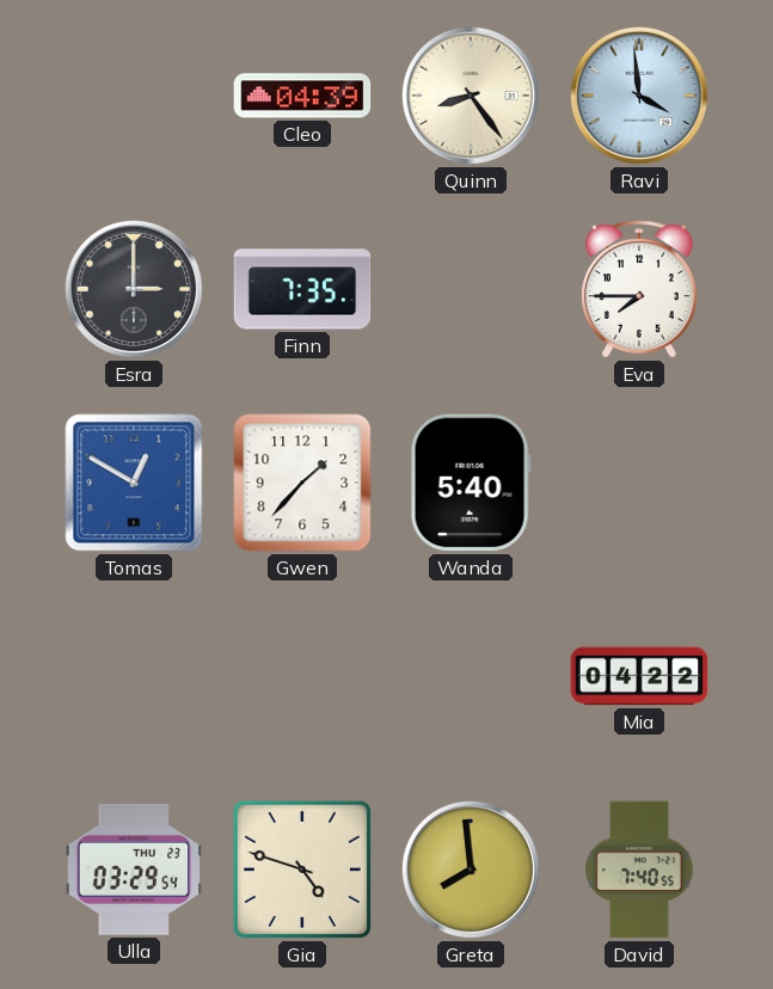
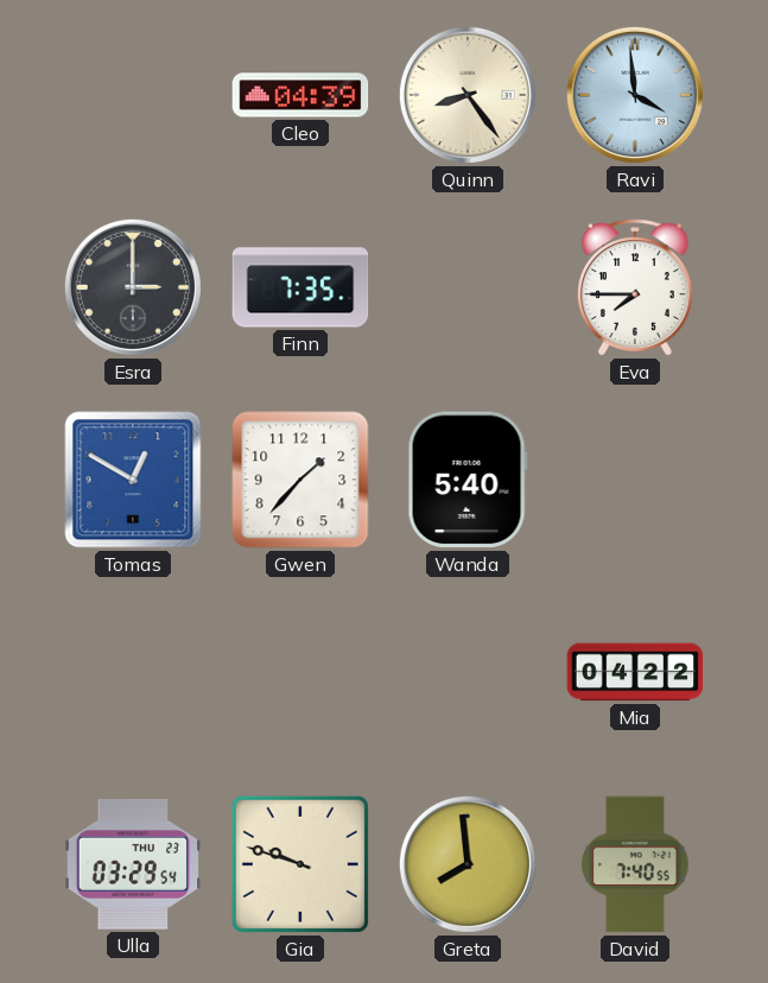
Gia: 4:48 -> 9:48 (300, 864)
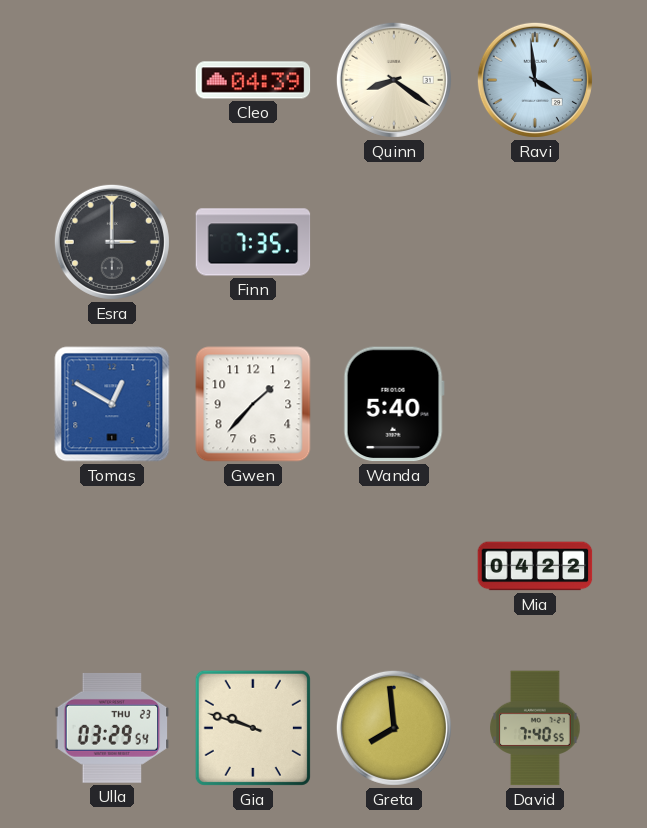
Quinn: 8:24 -> 8:21 (394, 80)
Eva: 7:45 -> none (635, 287)
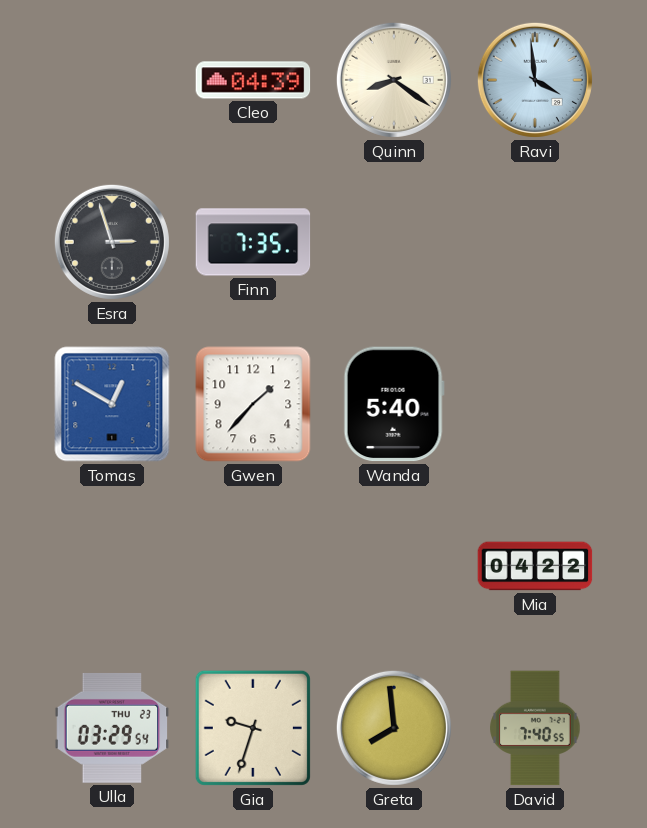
Esra: 3:00 -> 2:57 (112, 242)
Gia: 9:48 -> 9:33 (253, 728)
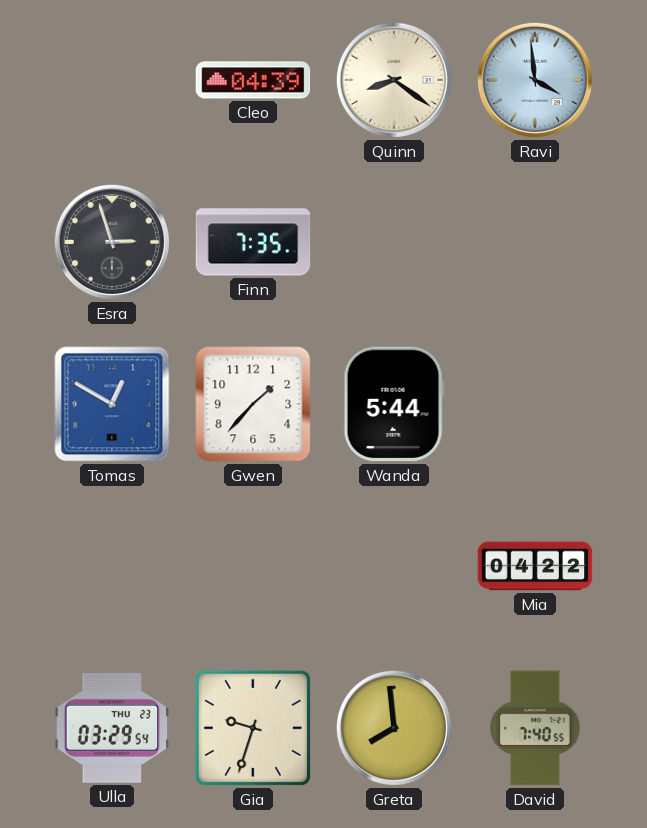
Wanda: 5:40 -> 5:44 (394, 404)
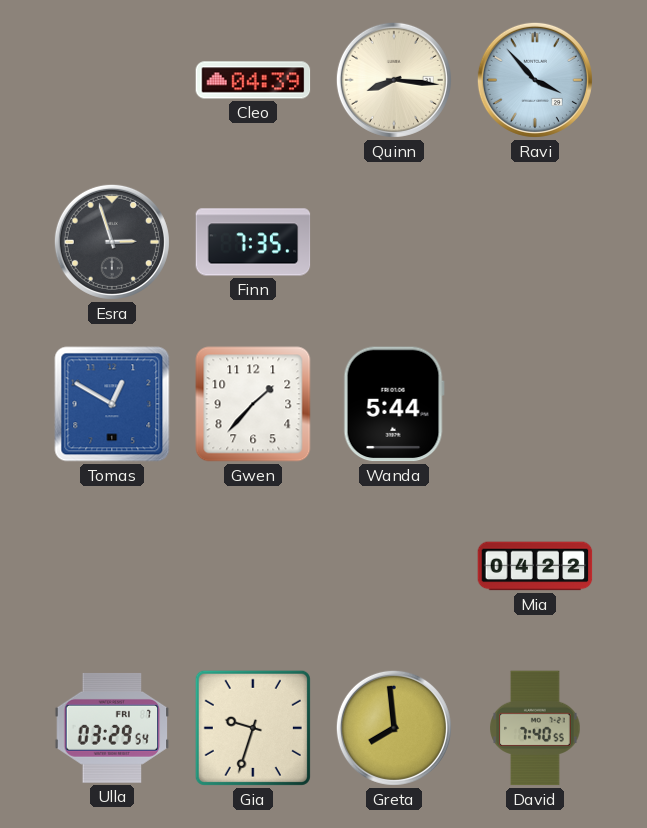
Quinn: 8:21 -> 8:16 (394, 80)
Ravi: 3:59 -> 3:53 (535, 80)
Ulla date: THU 23 -> FRI 7 (112, 728)
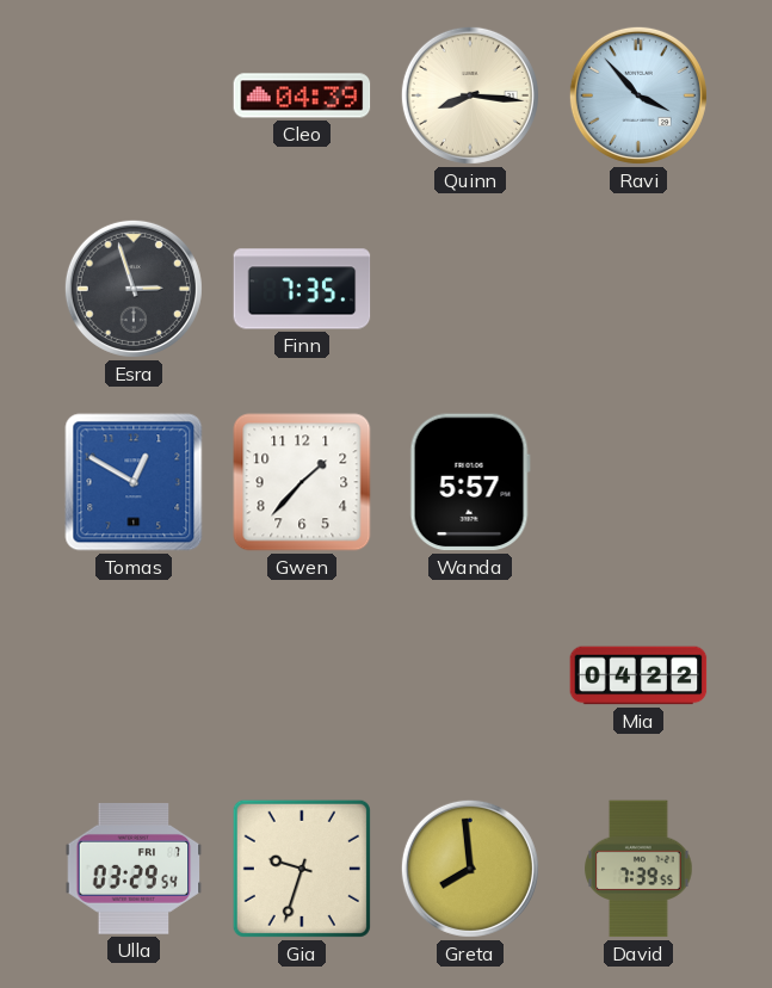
Wanda: 5:44 -> 5:57 (470, 482)
David: 7:40 -> 7:39 (638, 869)
